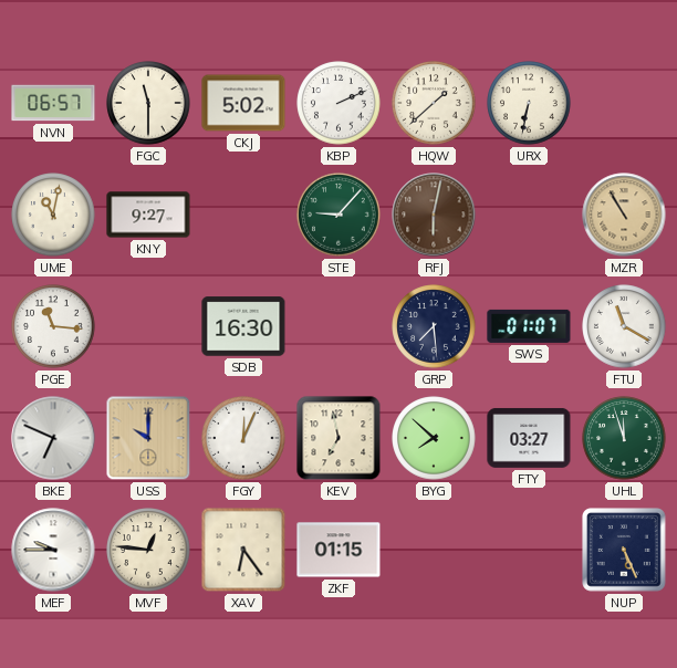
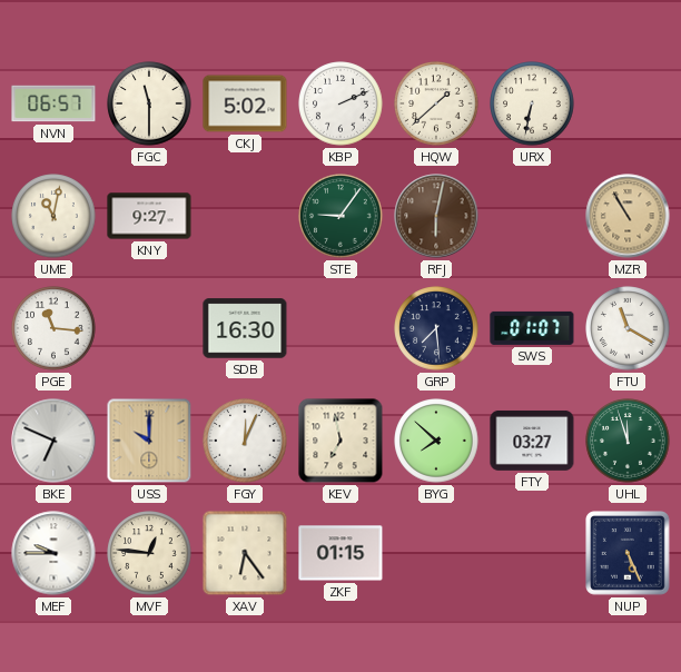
STE: 9:07 -> 9:06 (340, 216)
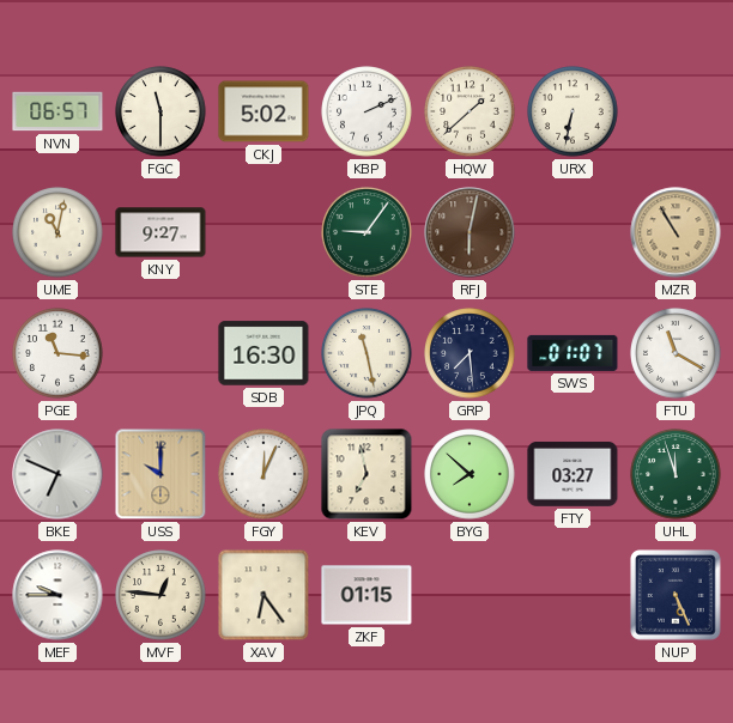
JPQ: none -> 11:28 (366, 353)
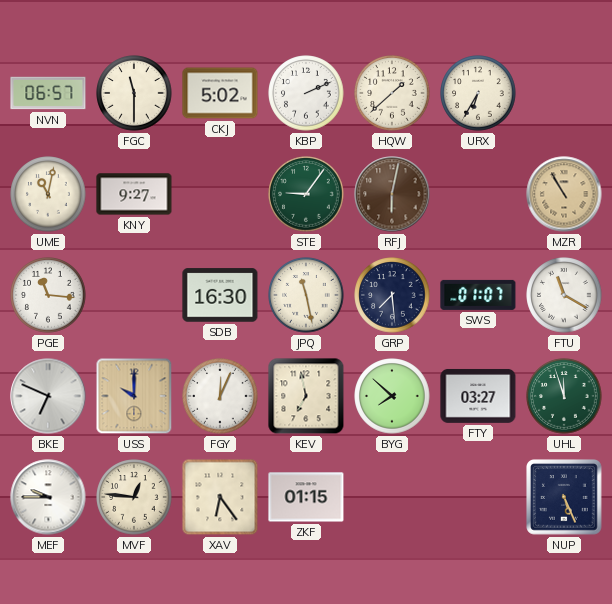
URX: 6:32 -> 6:35 (478, 93)
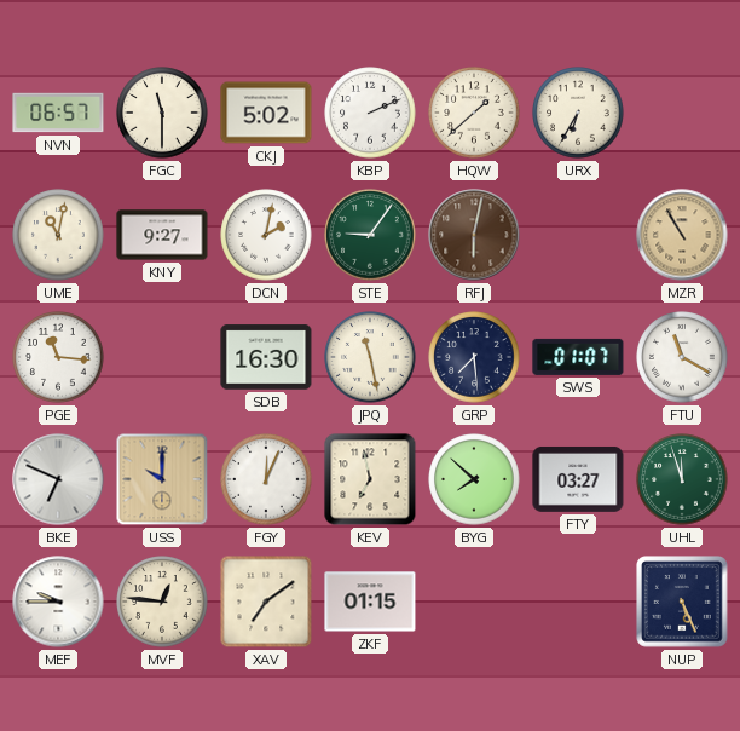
DCN: none -> 2:02 (266, 235)
XAV: 6:24 -> 7:09 (266, 602)
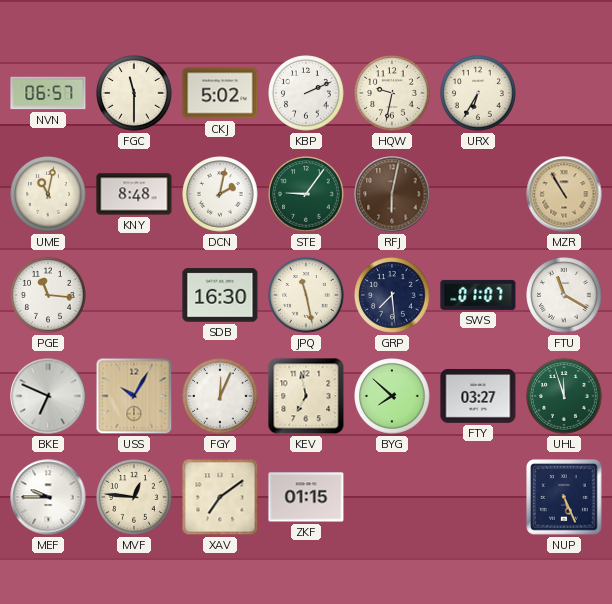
HQW: 1:38 -> 9:32 (392, 93)
KNY: 9:27 -> 8:48 (134, 194)
USS: 10:00 -> 10:05 (134, 396)
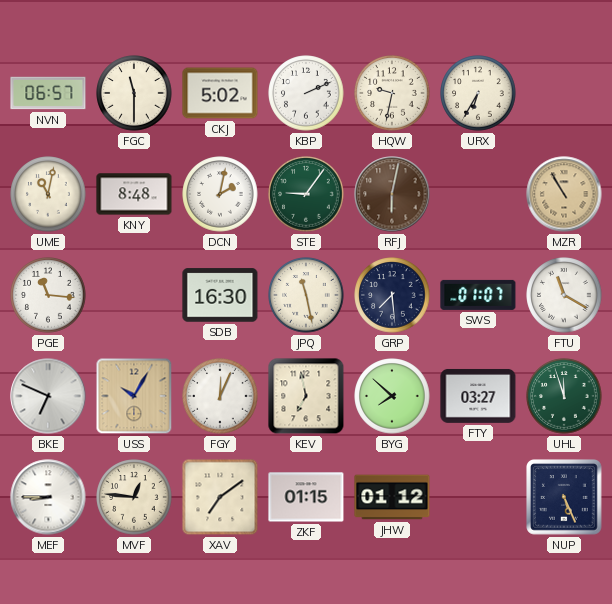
MEF: 9:45 -> 8:45 (48, 497)
JHW: none -> 01:12 (392, 497)
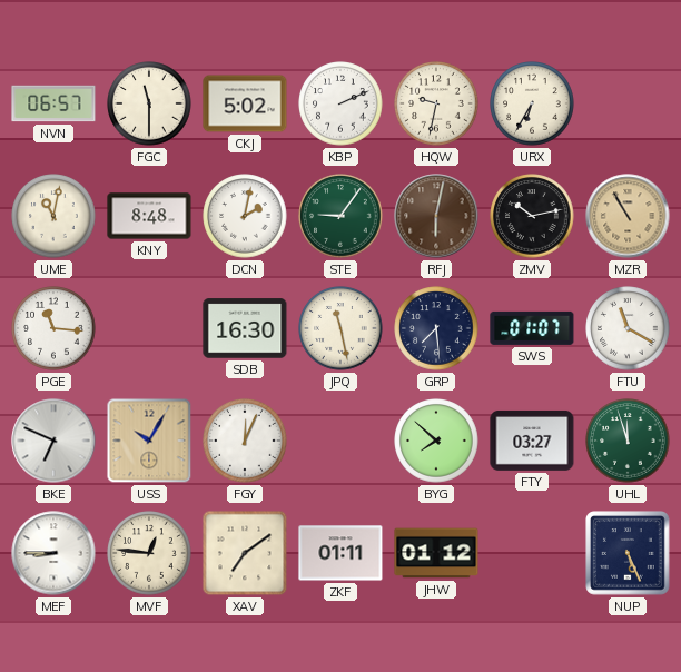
ZMV: none -> 10:13 (532, 216)
KEV: 6:58 -> none (306, 396)
ZKF: 01:15 -> 01:11 (340, 553)
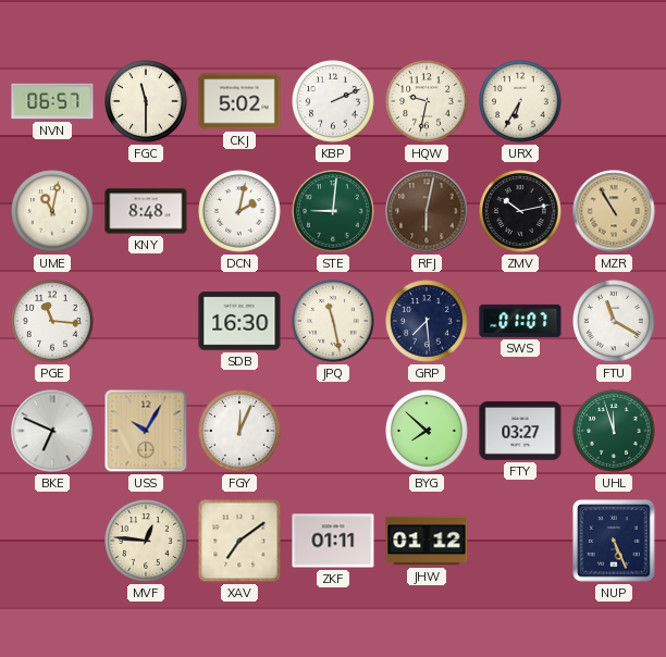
STE: 9:06 -> 9:01 (333, 211)
MEF: 8:45 -> none (53, 553)
